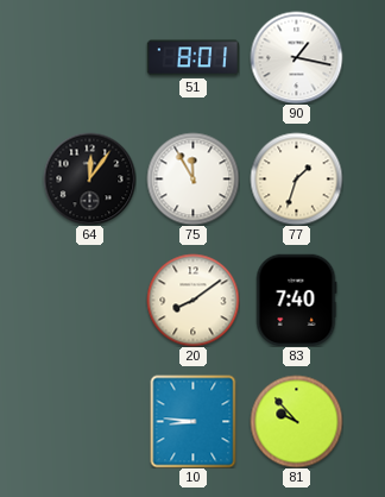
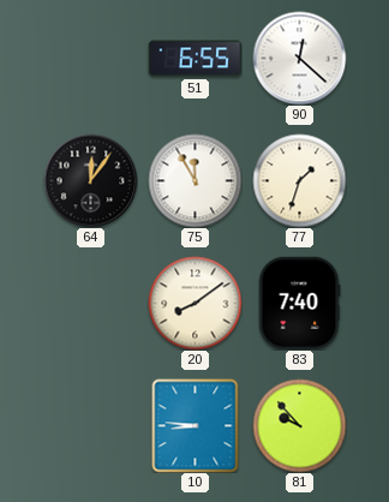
51: 8:01 -> 6:55 (194, 59)
90: 1:17 -> 12:22 (299, 58)
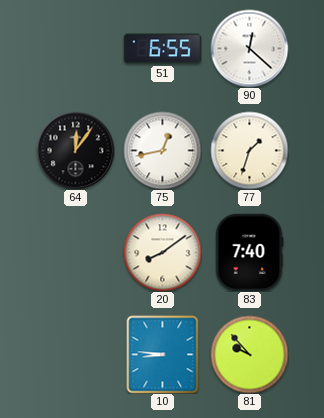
75: 11:55 -> 12:43 (162, 150)
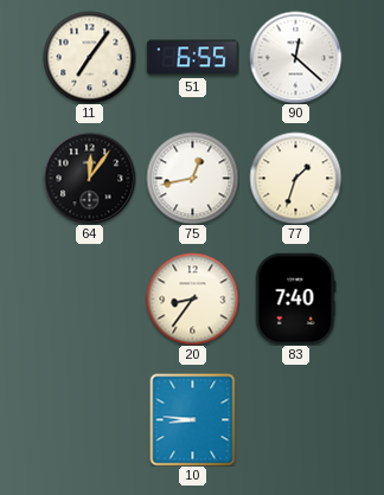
11: none -> 7:06 (89, 57)
20: 8:09 -> 8:36 (192, 298)
81: 9:53 -> none (249, 354)
